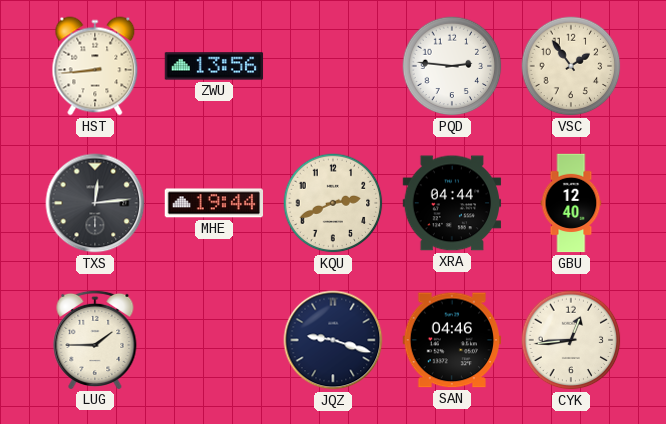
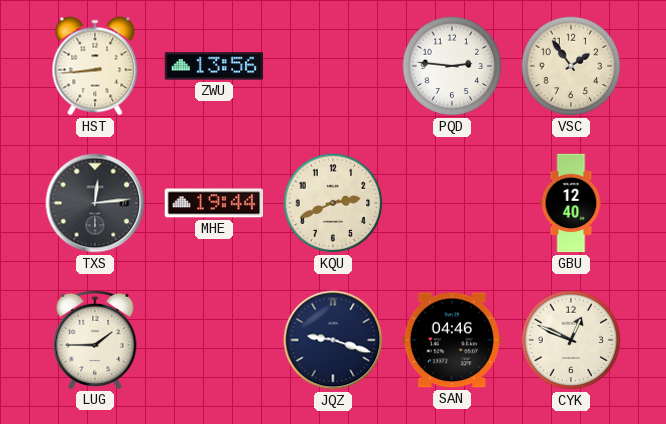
XRA: 04:44 -> none (452, 203)
CYK: 12:44 -> 12:49 (571, 340)
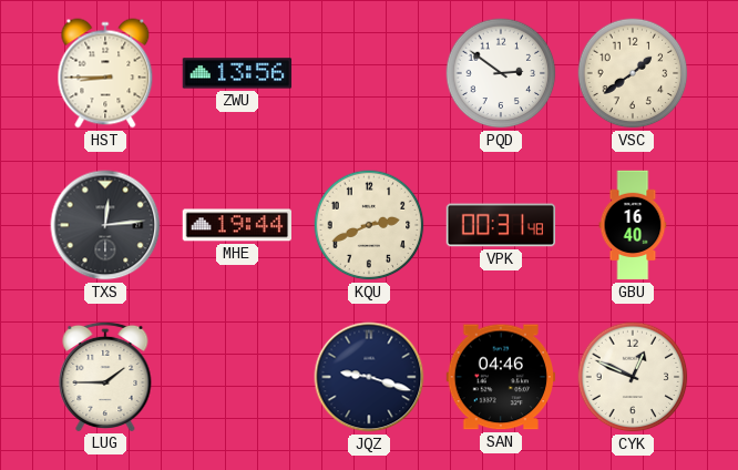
HST: 8:44 -> 8:45 (105, 73)
PQD: 2:46 -> 2:51 (501, 73)
VSC: 1:54 -> 1:39 (633, 73)
VPK: none -> 00:31 (501, 225)
GBU: 12:40 -> 16:40 (633, 225)
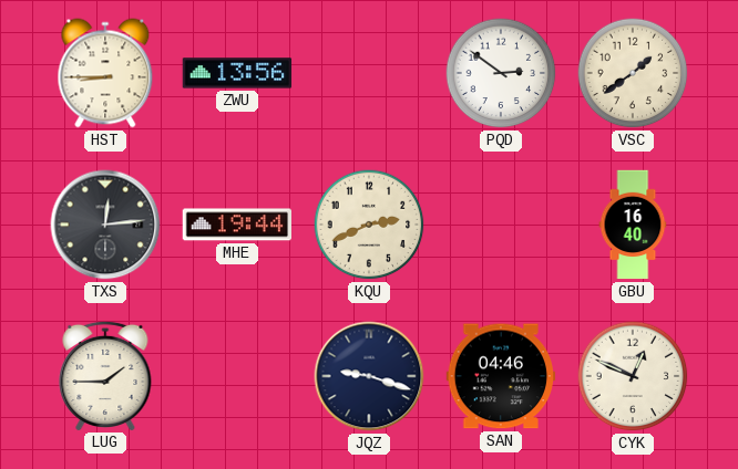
VPK: 00:31 -> none (501, 225)
